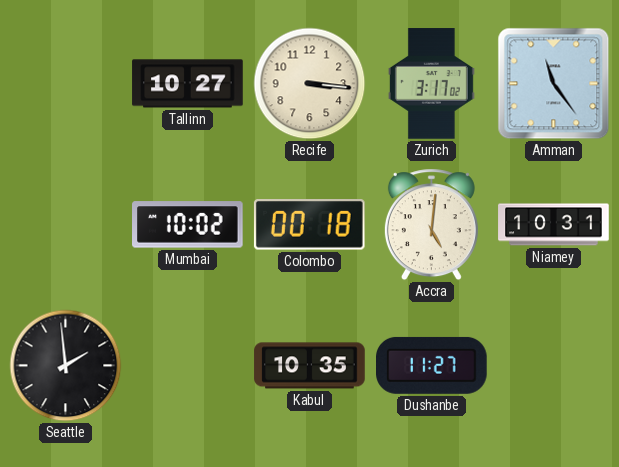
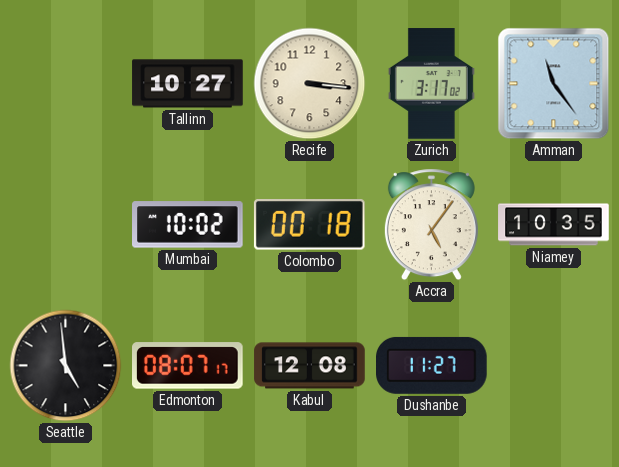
Accra: 5:01 -> 5:06 (431, 225)
Niamey: 10:31 -> 10:35 (554, 225)
Seattle: 1:59 -> 4:59 (66, 366)
Edmonton: none -> 08:07 (188, 366)
Kabul: 10:35 -> 12:08 (310, 366)
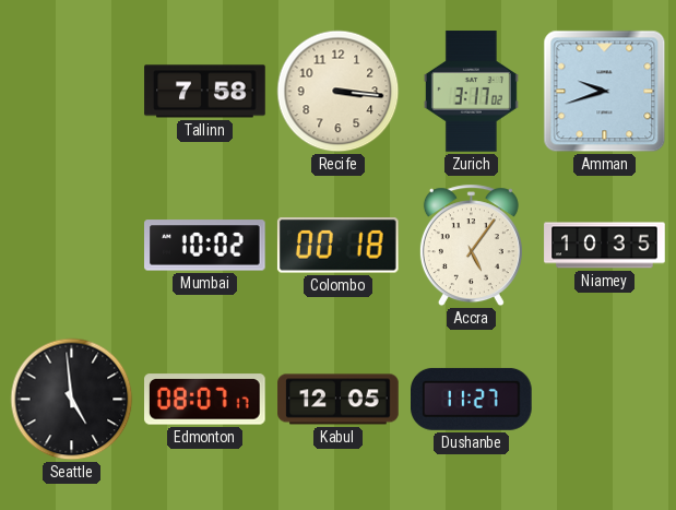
Tallinn: 10:27 -> 7:58 (205, 92)
Amman: 11:24 -> 9:42 (605, 92)
Kabul: 12:08 -> 12:05 (339, 400)
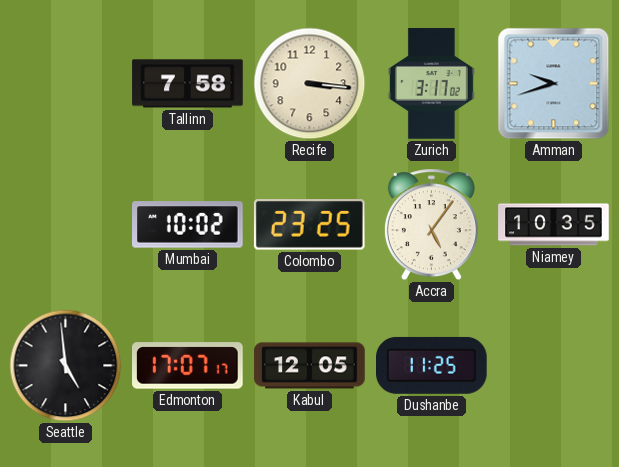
Colombo: 00:18 -> 23:25 (309, 225)
Edmonton: 08:07 -> 17:07 (188, 366)
Dushanbe: 11:27 -> 11:25 (432, 365)
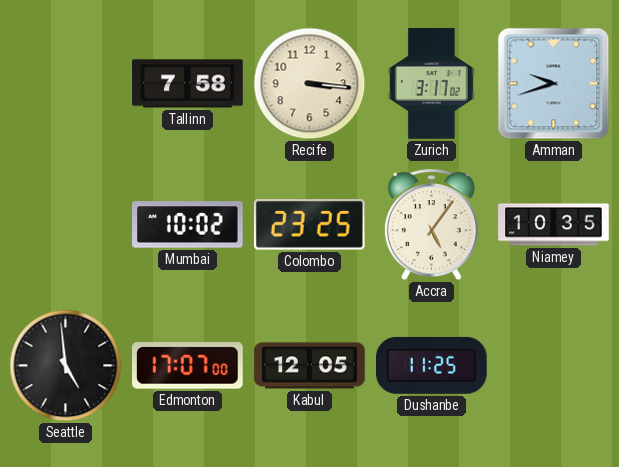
Edmonton: 17:07:17 -> 17:07:00 (188, 366)
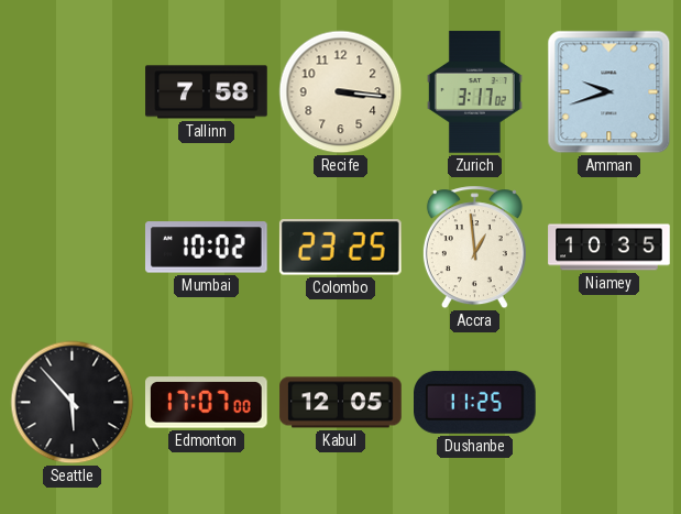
Accra: 5:06 -> 12:59 (474, 248)
Seattle: 4:59 -> 5:53 (73, 403)
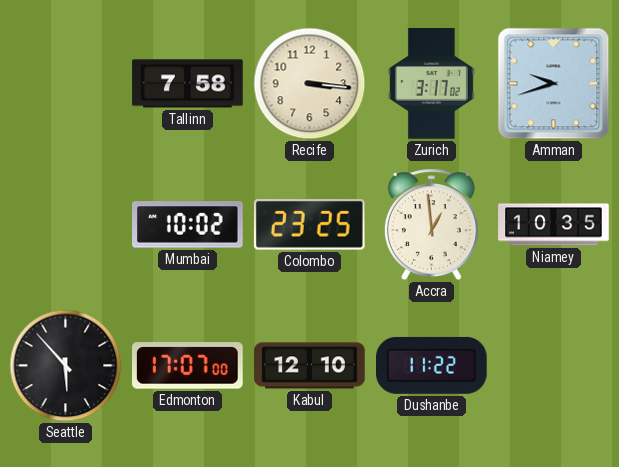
Kabul: 12:05 -> 12:10 (310, 366)
Dushanbe: 11:25 -> 11:22 (432, 365)
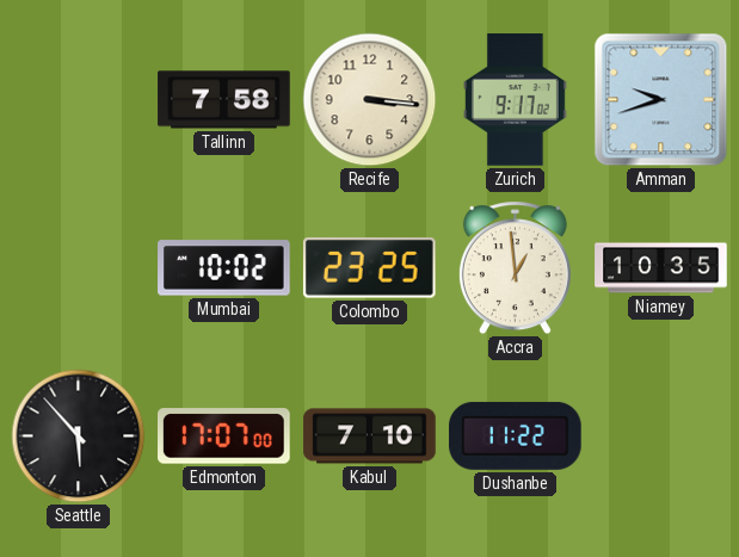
Zurich: 3:17 -> 9:17 (515, 100)
Kabul: 12:10 -> 7:10 (370, 437)
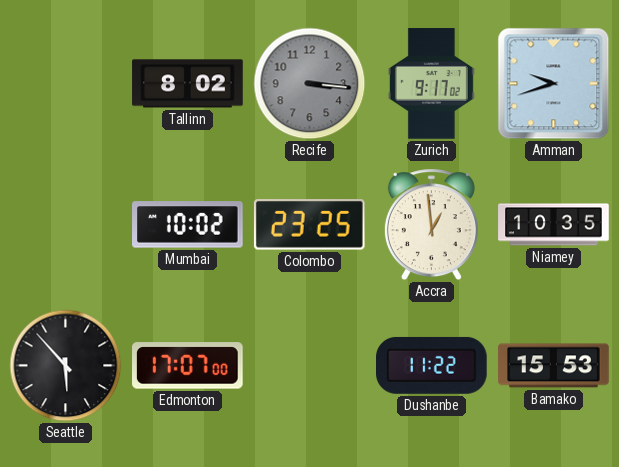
Tallinn: 7:58 -> 8:02 (188, 84)
Recife dial: cream -> grey (310, 84)
Kabul: 7:10 -> none (370, 437)
Bamako: none -> 15:53 (554, 366)
